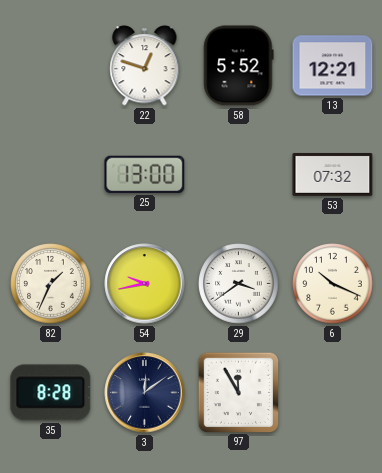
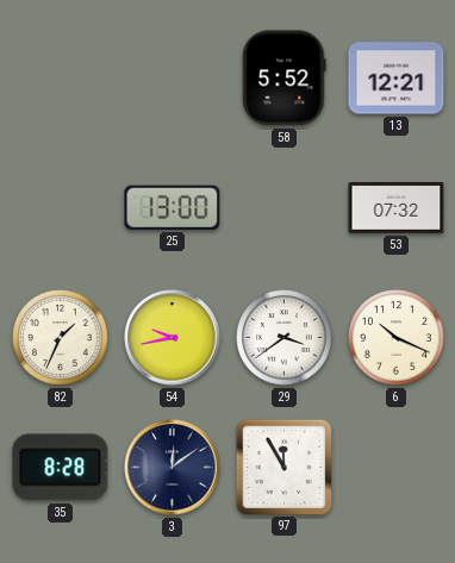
22: 12:48 -> none (145, 66)
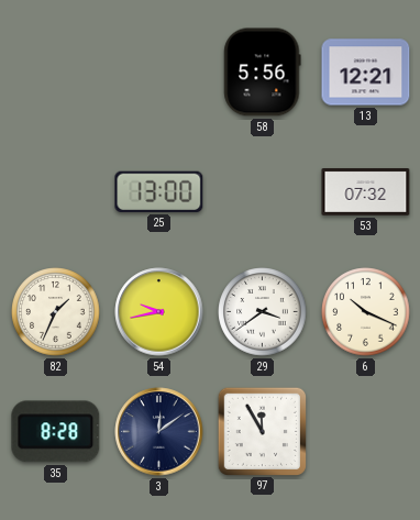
58: 5:52 -> 5:56 (263, 73)
